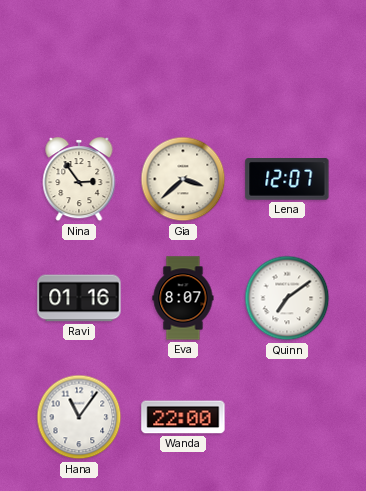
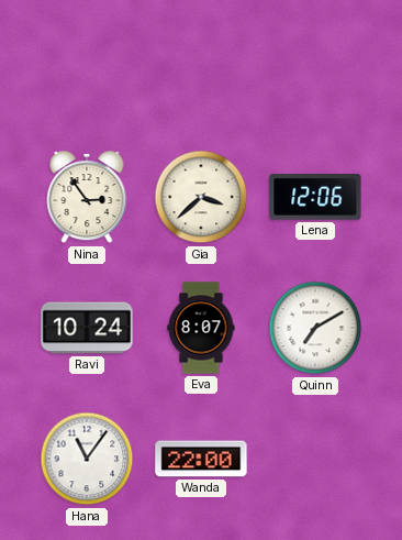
Lena: 12:07 -> 12:06 (315, 198)
Ravi: 01:16 -> 10:24 (87, 328)
Quinn: 7:09 -> 7:10 (315, 328)
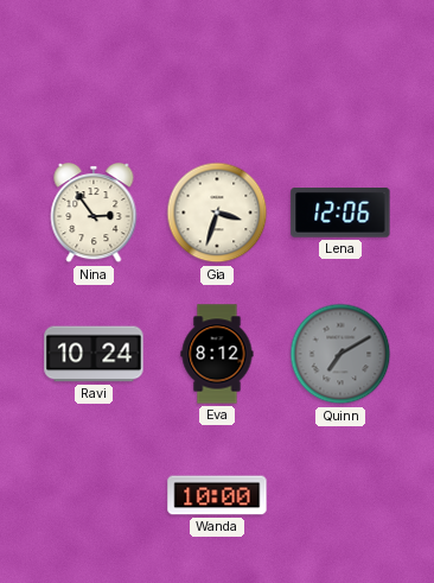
Gia: 3:38 -> 3:33 (217, 213)
Eva: 8:07 -> 8:12 (217, 354)
Quinn dial: white -> grey (340, 354)
Hana: 11:06 -> none (87, 459)
Wanda: 22:00 -> 10:00 (217, 495)
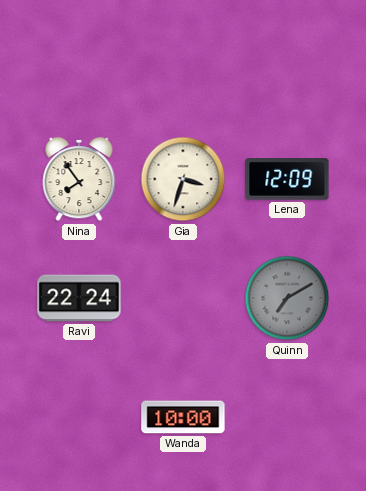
Nina: 2:54 -> 7:54 (79, 180)
Lena: 12:06 -> 12:09 (287, 180)
Ravi: 10:24 -> 22:24 (79, 298)
Eva: 8:12 -> none (217, 354)
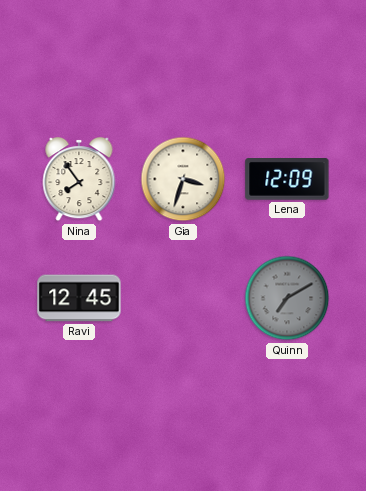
Ravi: 22:24 -> 12:45 (79, 298)
Wanda: 10:00 -> none (183, 417)
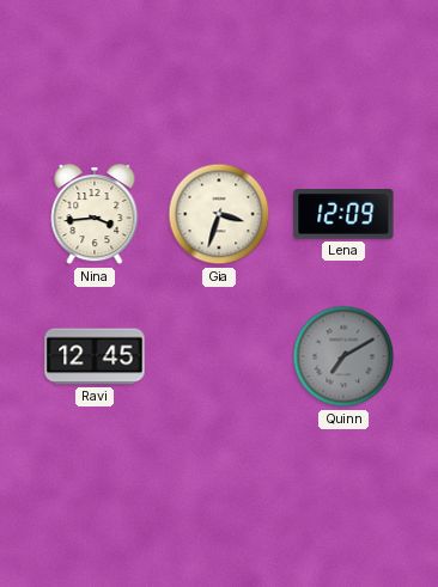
Nina: 7:54 -> 3:44 (95, 215)
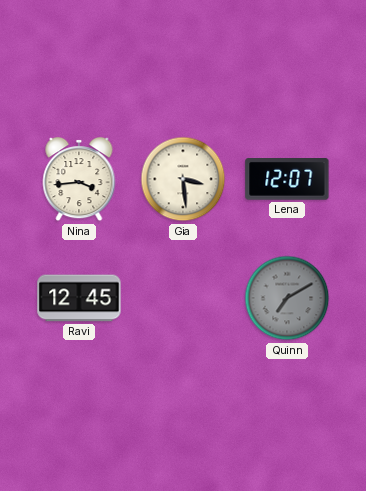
Gia: 3:33 -> 3:29 (183, 179)
Lena: 12:09 -> 12:07 (287, 180)
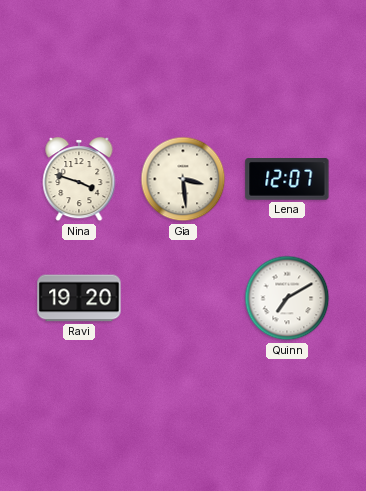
Nina: 3:44 -> 3:48 (79, 180)
Ravi: 12:45 -> 19:20 (79, 298)
Quinn dial: grey -> white (287, 298)
